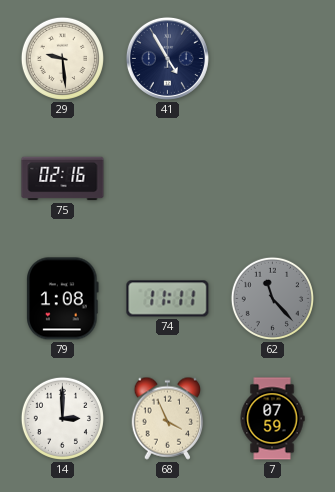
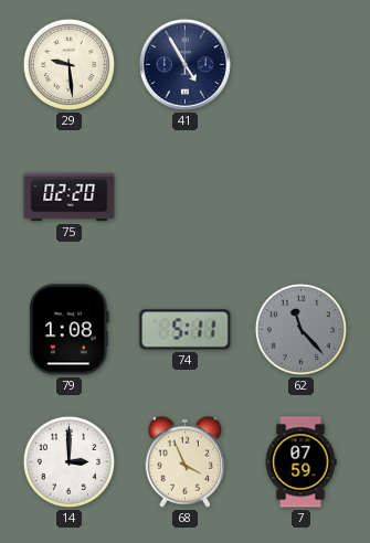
75: 02:16 -> 02:20 (70, 198)
74: 11:11 -> 5:11 (186, 330)
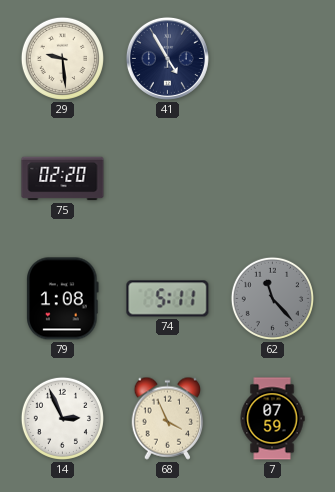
14: 3:00 -> 2:56 (62, 418)
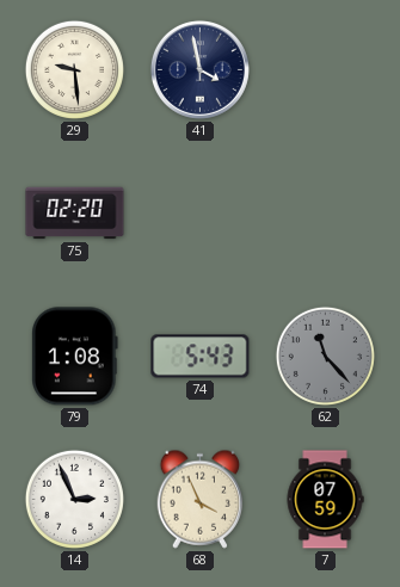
41: 4:55 -> 3:58 (199, 69)
74: 5:11 -> 5:43 (201, 357)
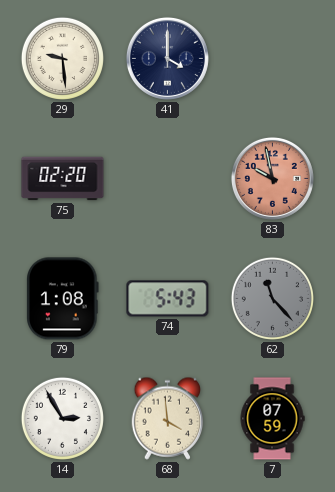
41: 3:58 -> 4:00 (167, 58)
83: none -> 9:58 (272, 178)
14: 2:56 -> 2:55 (62, 418)
68: 3:56 -> 3:59 (168, 418)
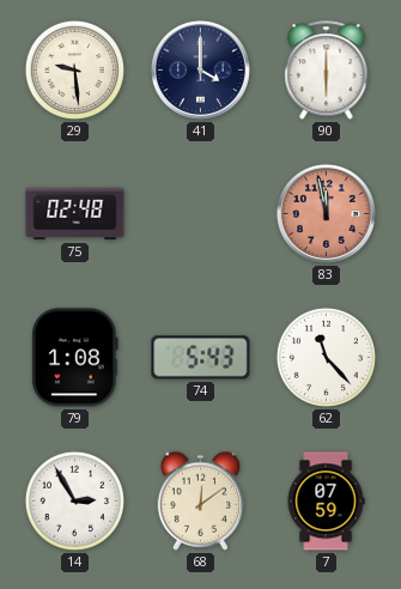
90: none -> 6:00 (327, 71)
75: 02:20 -> 02:48 (75, 214)
83: 9:58 -> 11:58 (326, 213)
62 dial: grey -> white (326, 357)
68: 3:59 -> 12:09 (201, 500)
